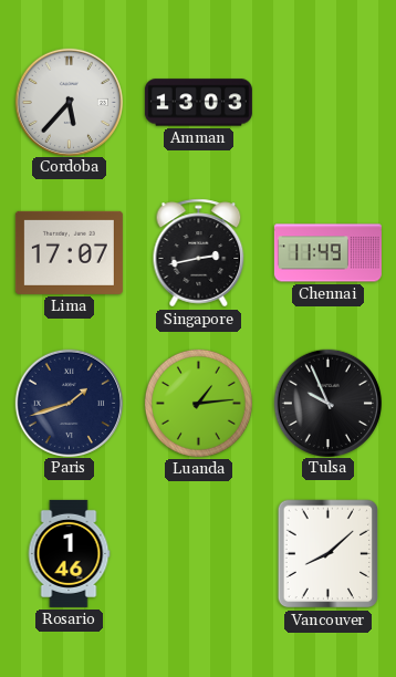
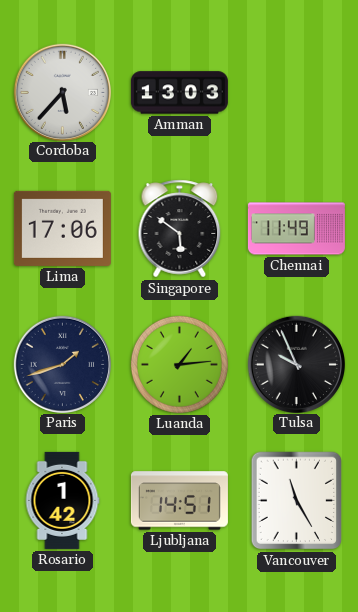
Lima: 17:07 -> 17:06 (62, 228)
Singapore: 2:43 -> 5:51 (180, 229)
Rosario: 1:46 -> 1:42 (62, 500)
Ljubljana: none -> 14:51 (179, 501)
Vancouver: 8:08 -> 11:25 (297, 501)
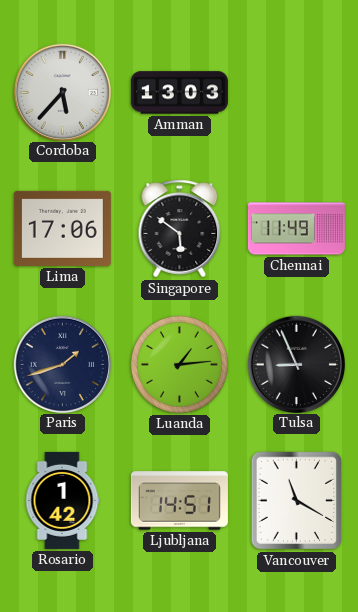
Tulsa: 9:56 -> 8:56 (296, 364)
Vancouver: 11:25 -> 11:20 (297, 501)
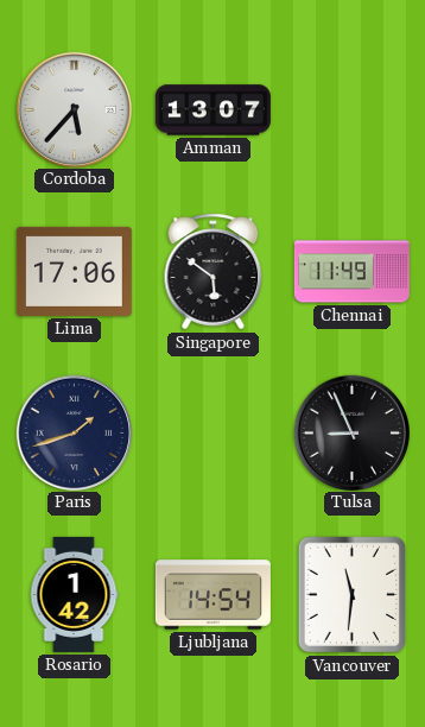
Amman: 13:03 -> 13:07 (213, 110)
Luanda: 1:14 -> none (179, 364)
Ljubljana: 14:51 -> 14:54 (213, 595)
Vancouver: 11:20 -> 11:31 (353, 595)
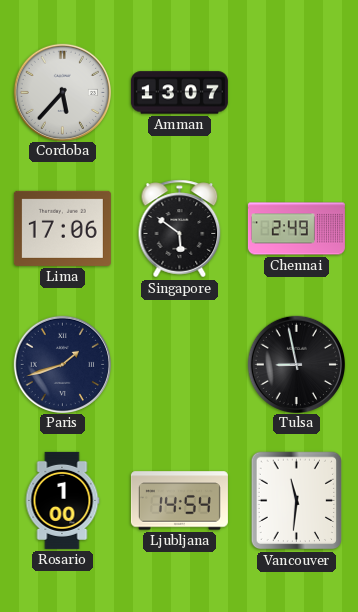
Chennai: 11:49 -> 2:49 (296, 229)
Tulsa: 8:56 -> 8:58 (296, 364)
Rosario: 1:42 -> 1:00 (62, 500)
